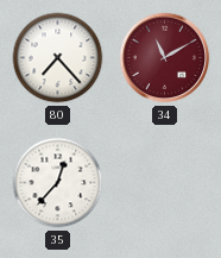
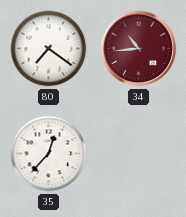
80: 7:23 -> 7:21 (49, 49)
34: 11:10 -> 10:44 (139, 49)
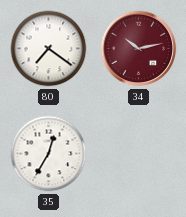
34: 10:44 -> 10:13 (139, 49)
35: 12:37 -> 12:35 (49, 154)
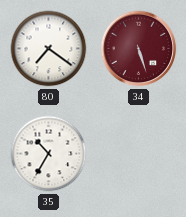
34: 10:13 -> 5:27 (139, 49)
35: 12:35 -> 10:35 (49, 154)
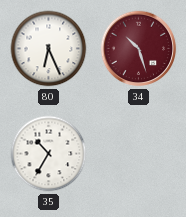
80: 7:21 -> 6:26 (49, 49)
34: 5:27 -> 10:27 (139, 49)
